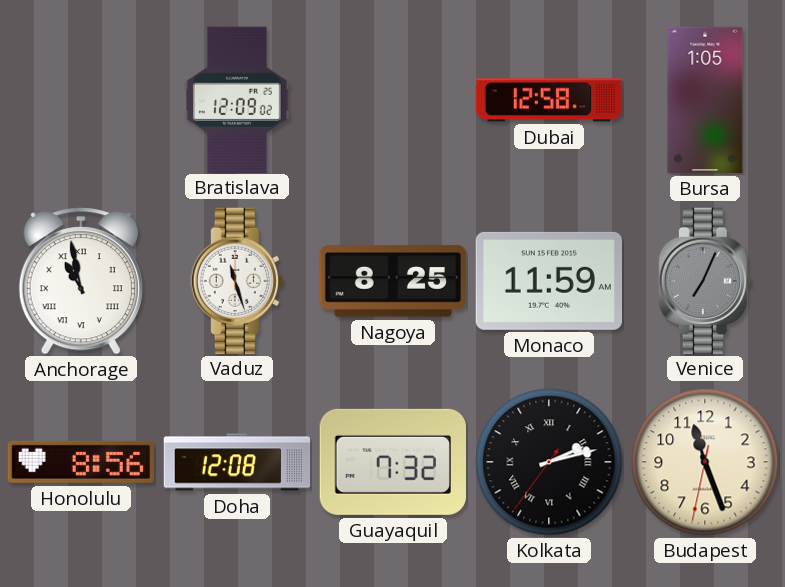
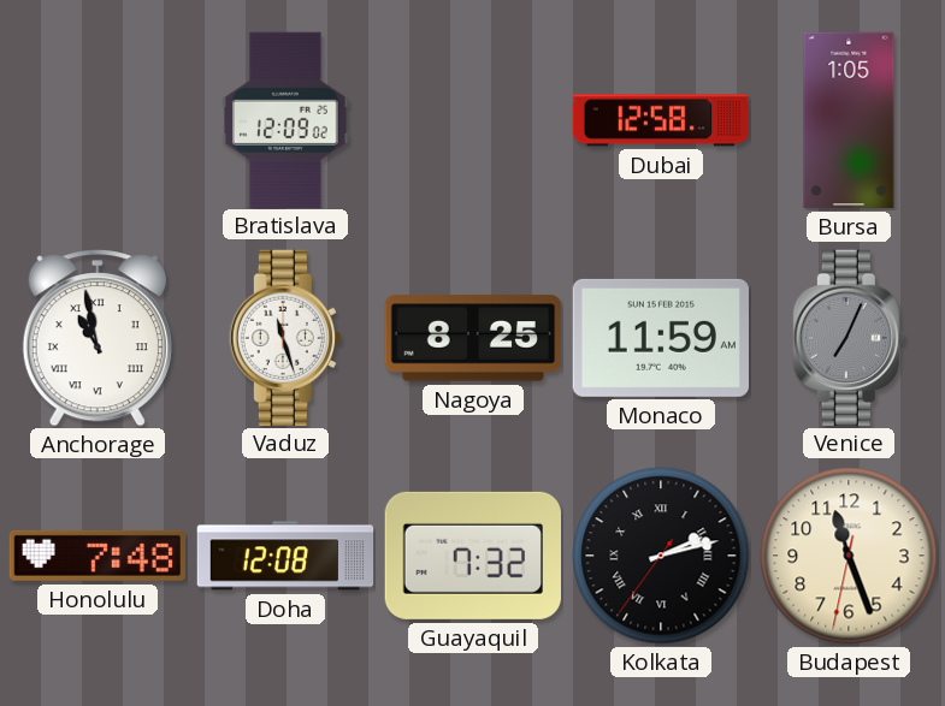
Honolulu: 8:56 -> 7:48 (96, 556)
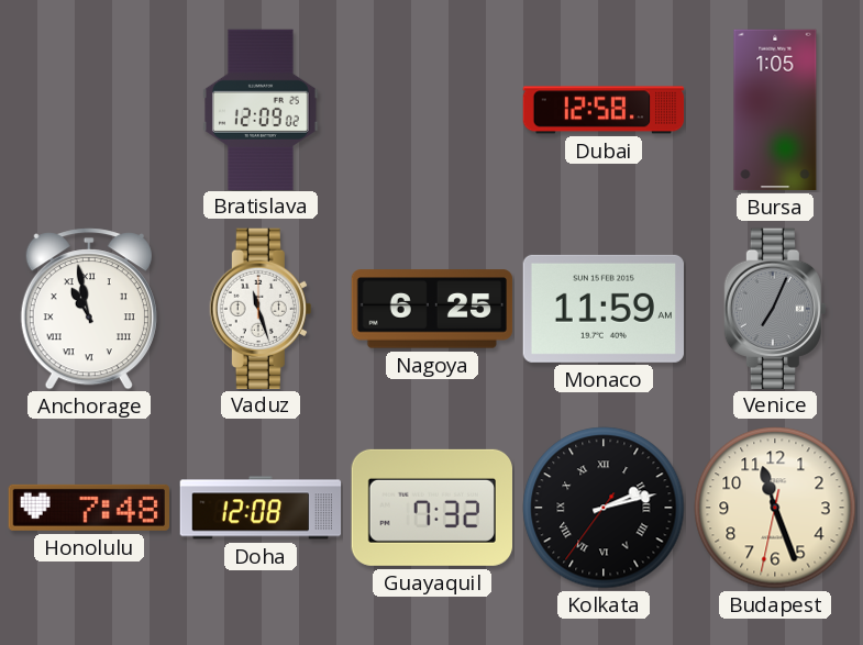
Nagoya: 8:25 -> 6:25 (432, 309)
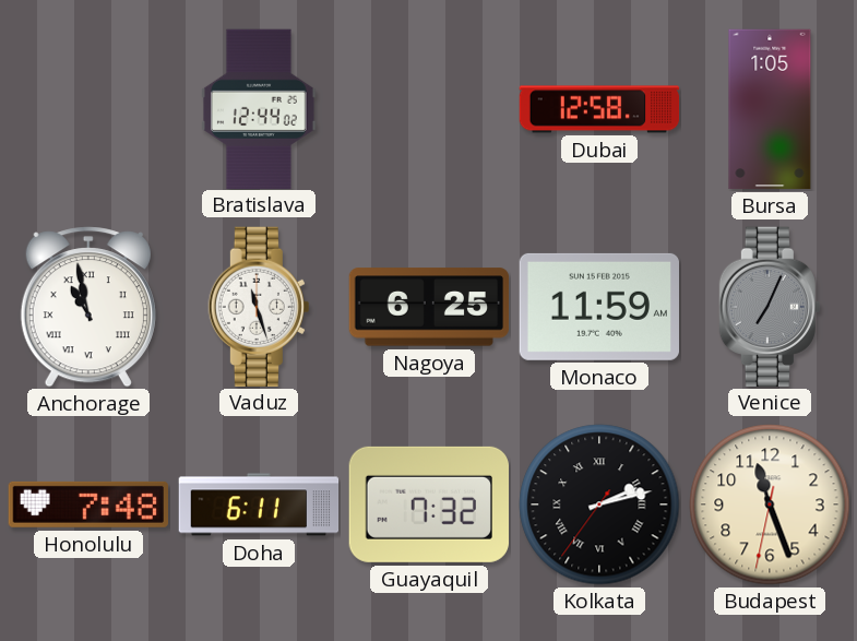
Bratislava: 12:09 -> 12:44 (259, 108)
Doha: 12:08 -> 6:11 (259, 505)
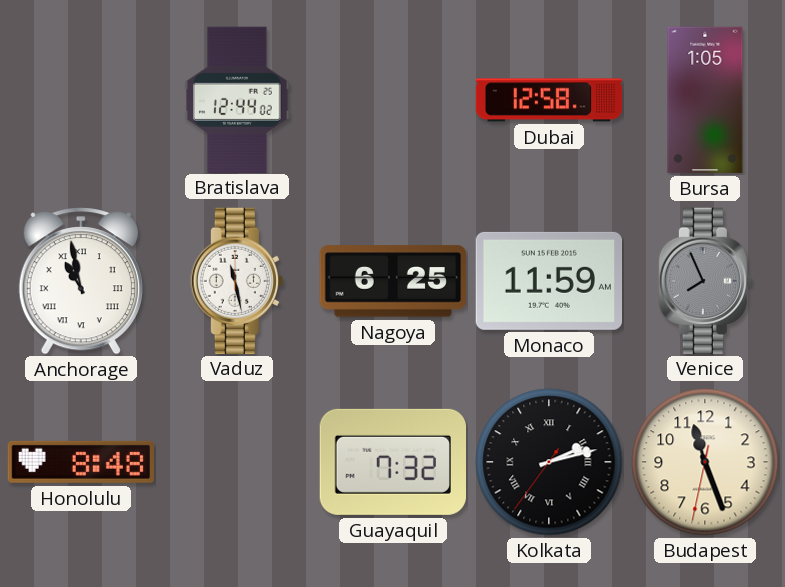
Vaduz: 11:27 -> 11:28 (237, 280)
Venice: 7:04 -> 7:56 (705, 280)
Honolulu: 7:48 -> 8:48 (80, 462)
Doha: 6:11 -> none (259, 505)
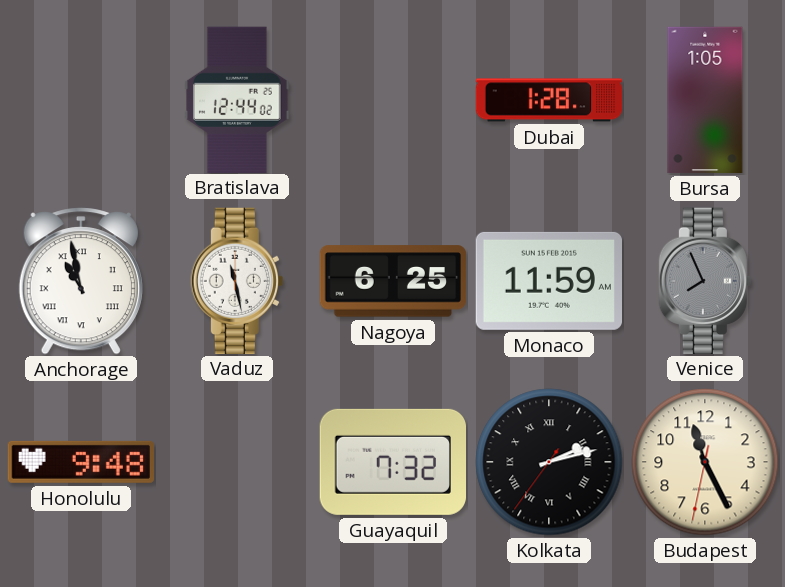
Dubai: 12:58 -> 1:28 (549, 100)
Honolulu: 8:48 -> 9:48 (80, 462)
Budapest: 11:26 -> 11:25 (705, 462)
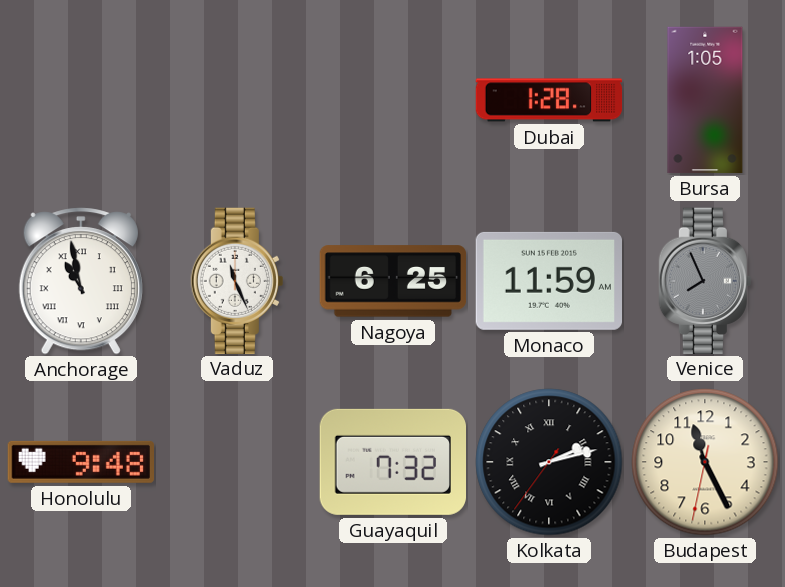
Bratislava: 12:44 -> none (237, 99)
Vaduz: 11:28 -> 11:26 (237, 280)
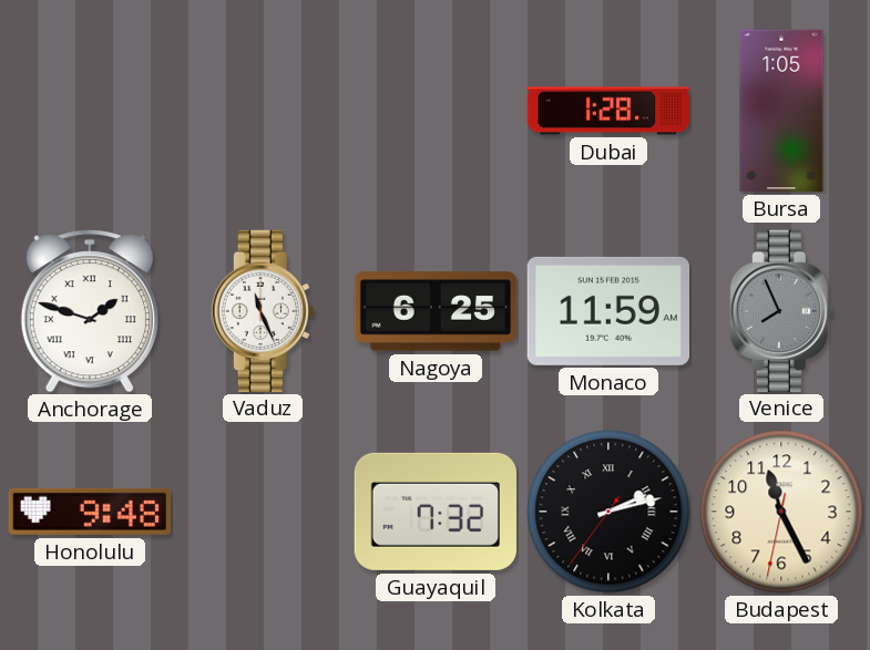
Anchorage: 10:58 -> 1:48 (90, 311)
